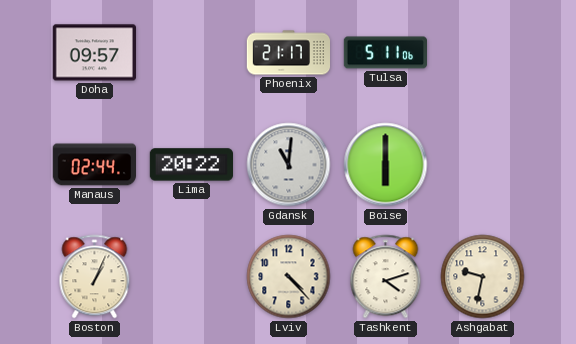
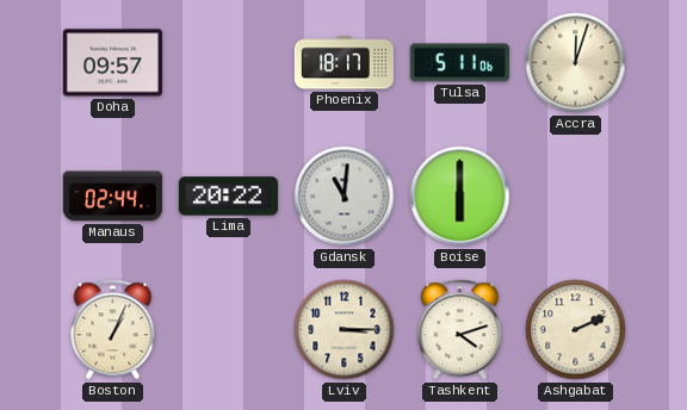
Phoenix: 21:17 -> 18:17 (345, 63)
Accra: none -> 12:03 (576, 63)
Lviv: 4:23 -> 3:15 (345, 330)
Ashgabat: 9:32 -> 2:11 (576, 330)
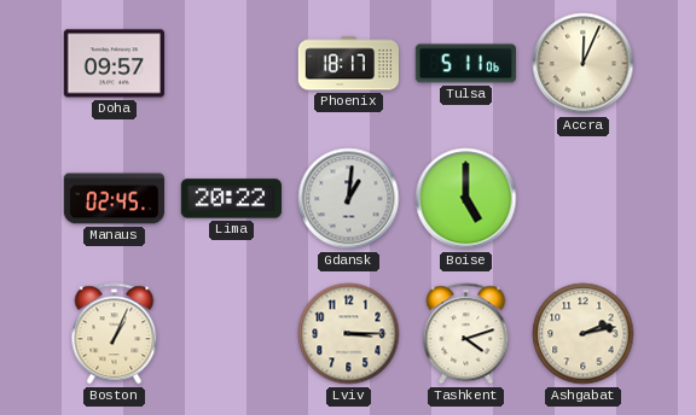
Accra: 12:03 -> 12:04 (584, 64)
Manaus: 02:44 -> 02:45 (114, 199)
Gdansk: 11:01 -> 1:01 (349, 199)
Boise: 6:00 -> 5:00 (466, 199)
Ashgabat: 2:11 -> 2:13 (584, 334)
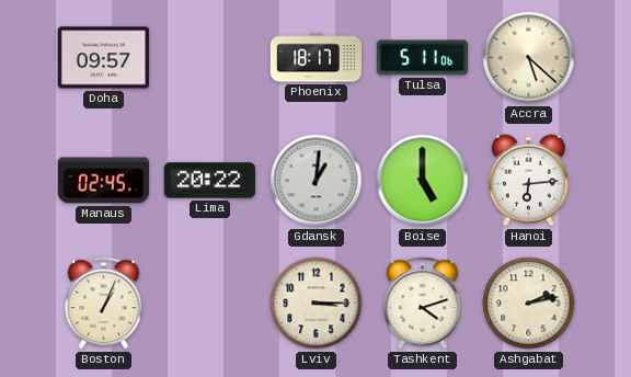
Accra: 12:04 -> 5:22 (529, 58)
Hanoi: none -> 6:14 (528, 181)
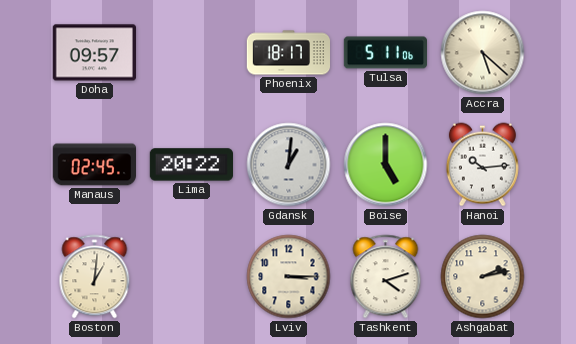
Hanoi: 6:14 -> 10:14 (482, 165)
Boston: 1:04 -> 1:01 (95, 277)
